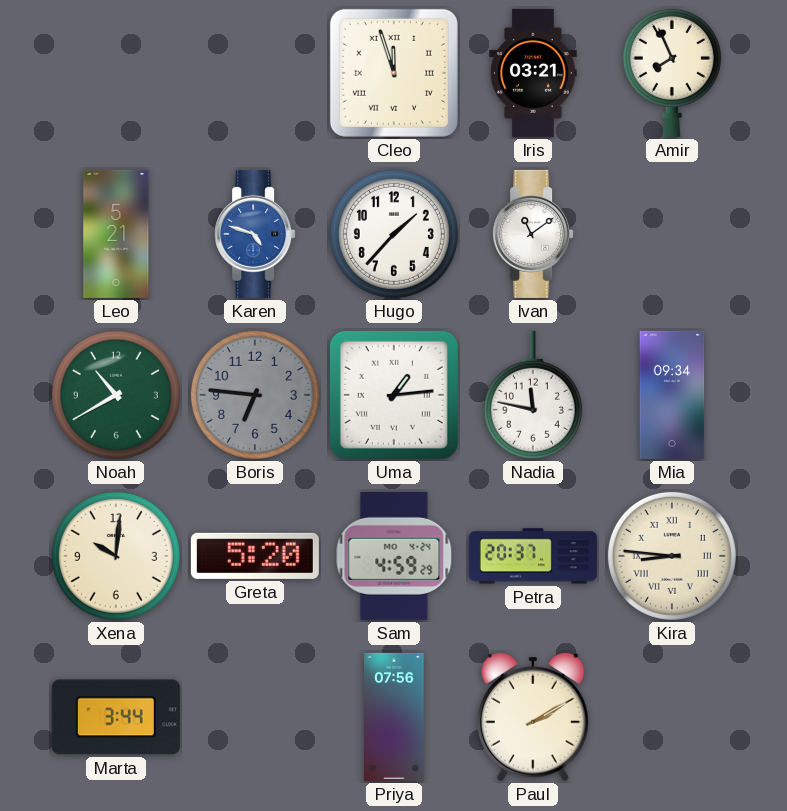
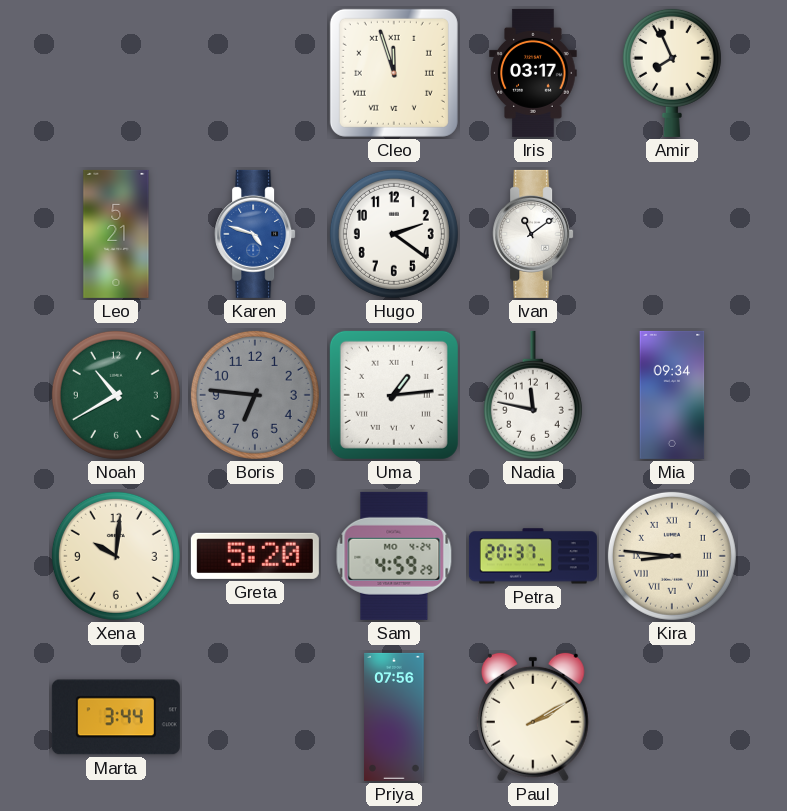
Iris: 03:21 -> 03:17 (533, 73)
Hugo: 1:37 -> 2:21 (394, 234)
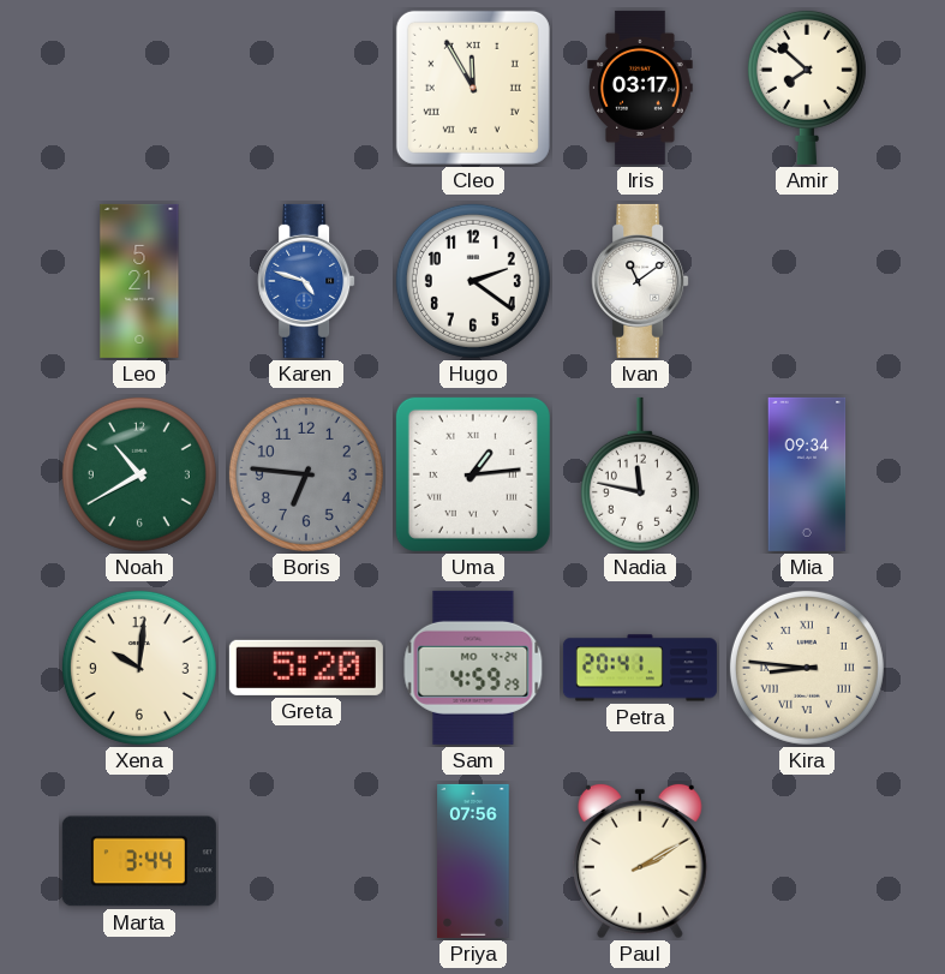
Cleo: 11:57 -> 11:55 (473, 88)
Amir: 7:56 -> 7:52 (807, 86)
Petra: 20:37 -> 20:41 (640, 668)
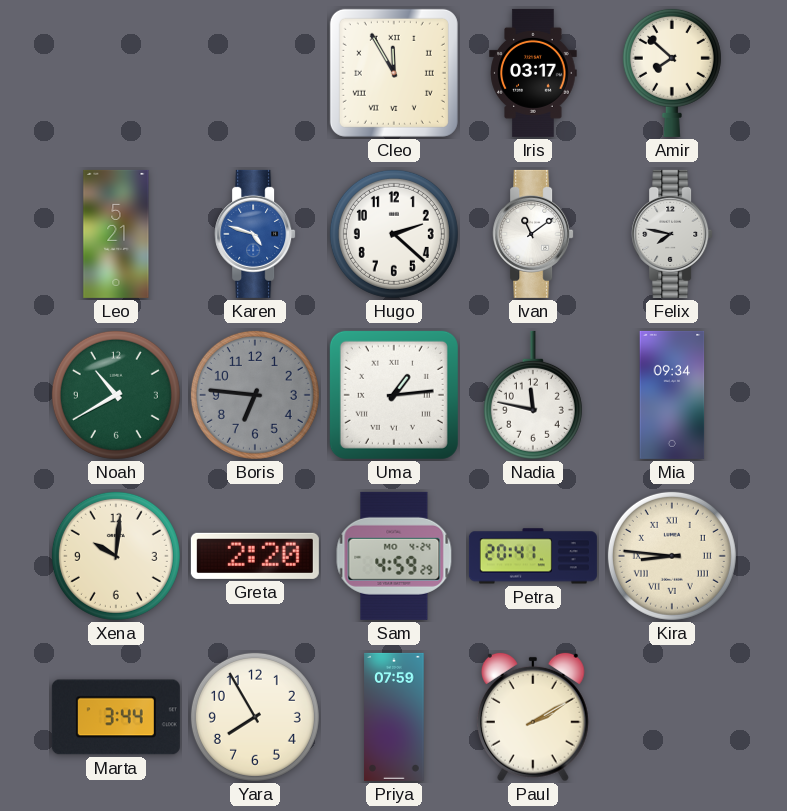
Hugo: 2:21 -> 2:22 (394, 234)
Felix: none -> 7:47 (672, 234)
Greta: 5:20 -> 2:20 (255, 556)
Yara: none -> 7:55 (255, 717)
Priya: 07:56 -> 07:59 (394, 717)
